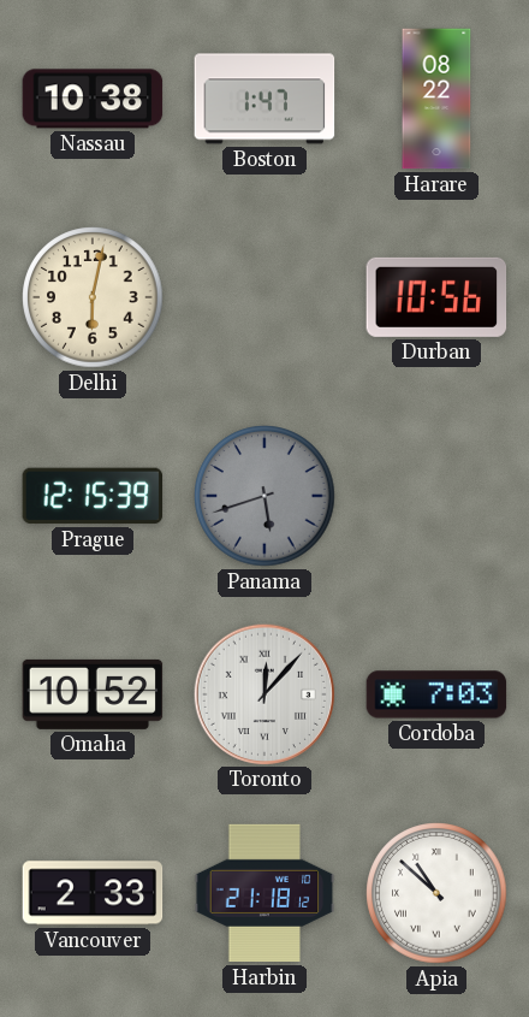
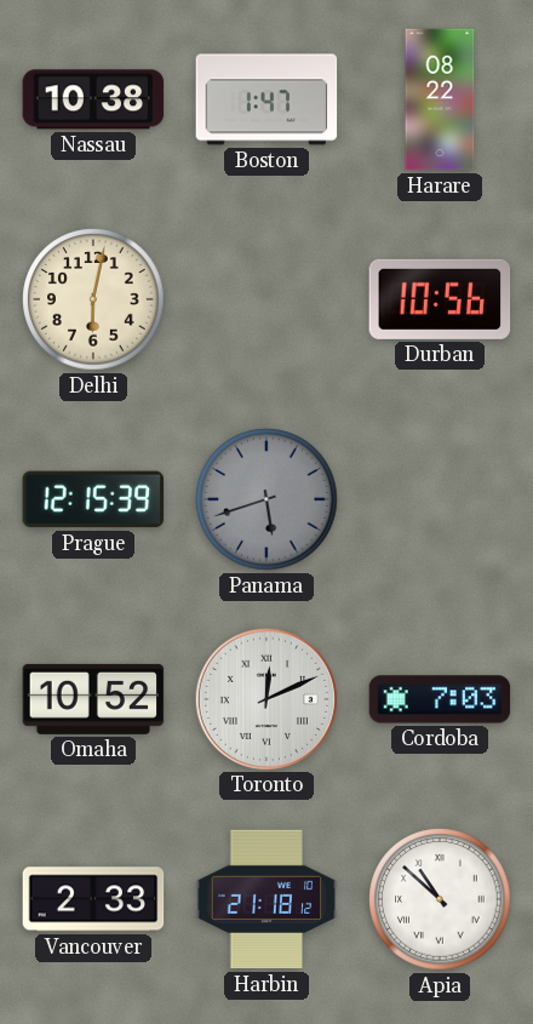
Toronto: 12:07 -> 12:11 (265, 698)
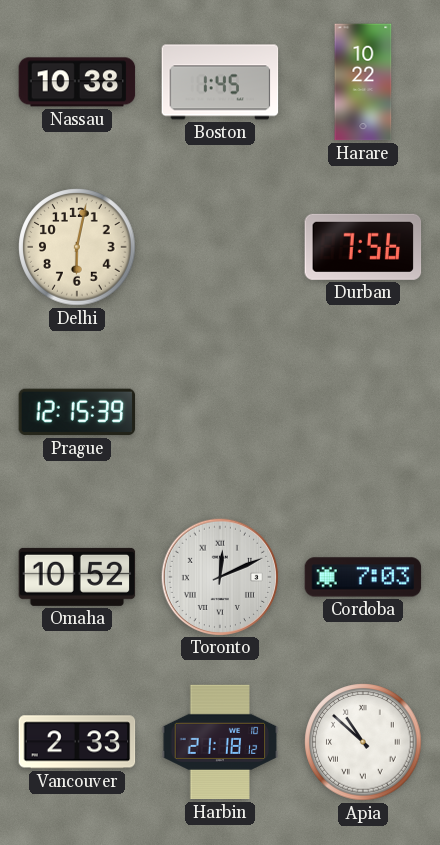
Boston: 1:47 -> 1:45 (220, 82)
Harare: 08:22 -> 10:22 (363, 82)
Durban: 10:56 -> 7:56 (363, 247)
Panama: 5:42 -> none (266, 499)
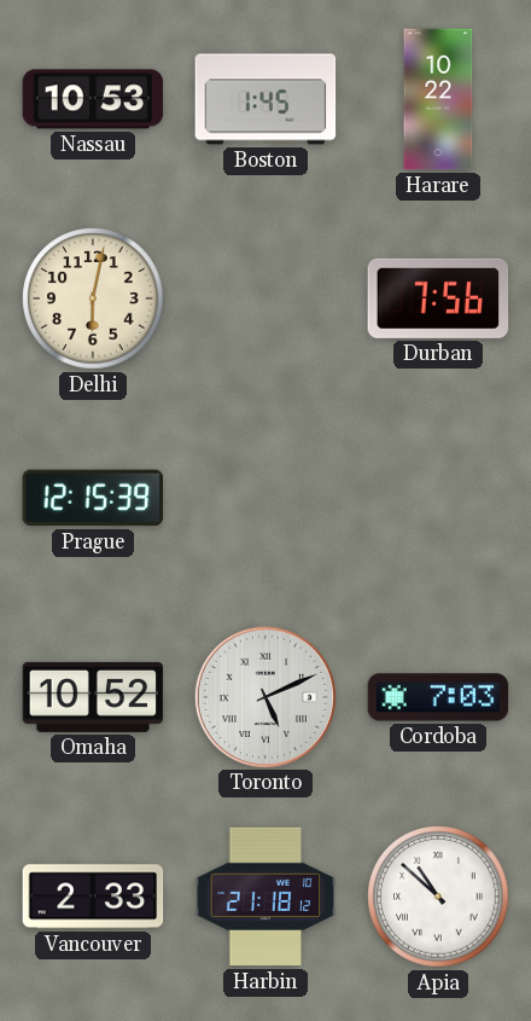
Nassau: 10:38 -> 10:53 (93, 99)
Toronto: 12:11 -> 5:11 (264, 696)
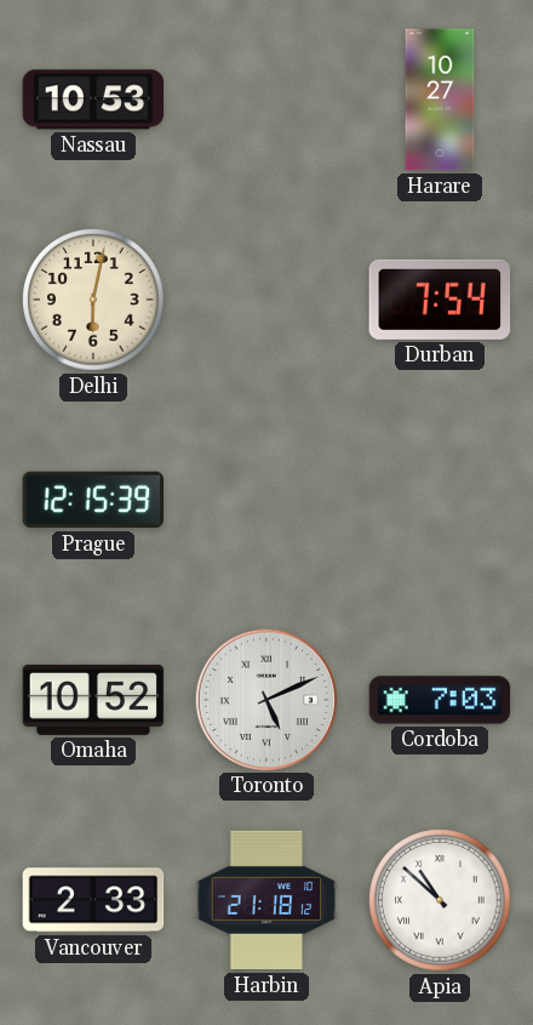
Boston: 1:45 -> none (265, 99)
Harare: 10:22 -> 10:27 (440, 99)
Durban: 7:56 -> 7:54 (440, 300)
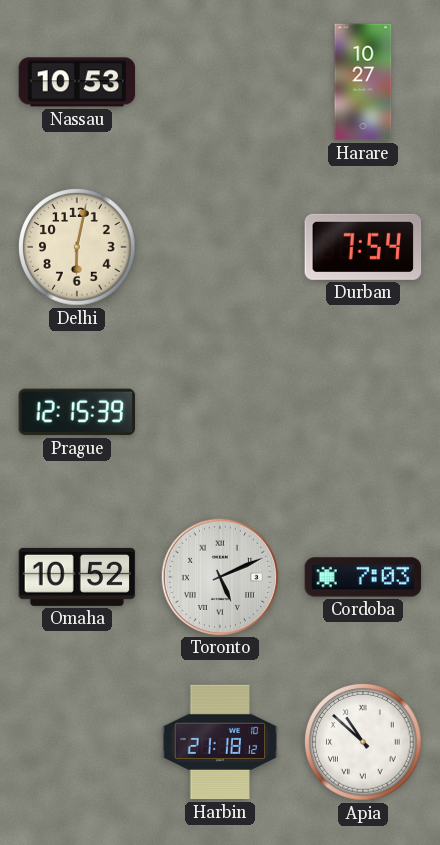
Vancouver: 2:33 -> none (93, 900)
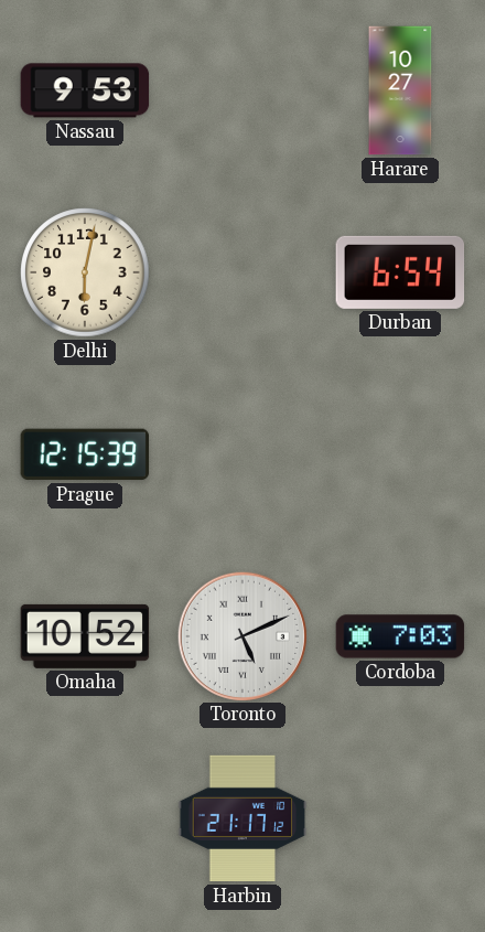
Nassau: 10:53 -> 9:53 (85, 90)
Durban: 7:54 -> 6:54 (400, 272)
Harbin: 21:18 -> 21:17 (242, 818)
Apia: 10:52 -> none (363, 742)
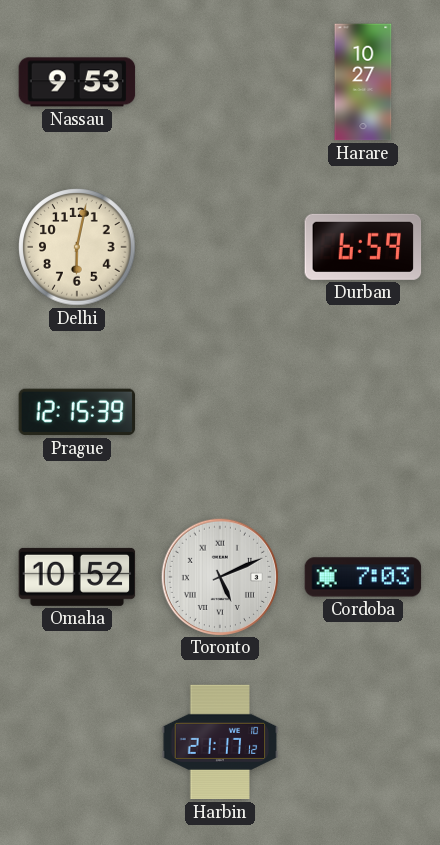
Durban: 6:54 -> 6:59 (363, 247)
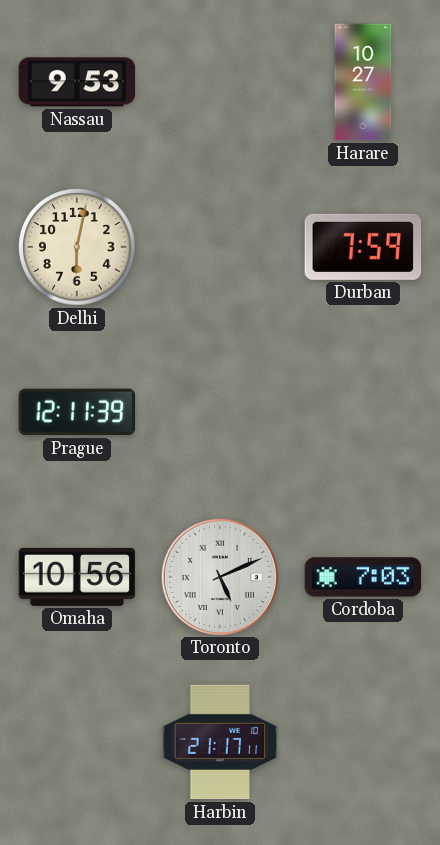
Durban: 6:59 -> 7:59 (363, 247)
Prague: 12:15 -> 12:11 (77, 412)
Omaha: 10:52 -> 10:56 (77, 577)
Harbin: 21:17:12 -> 21:17:11 (220, 742)
